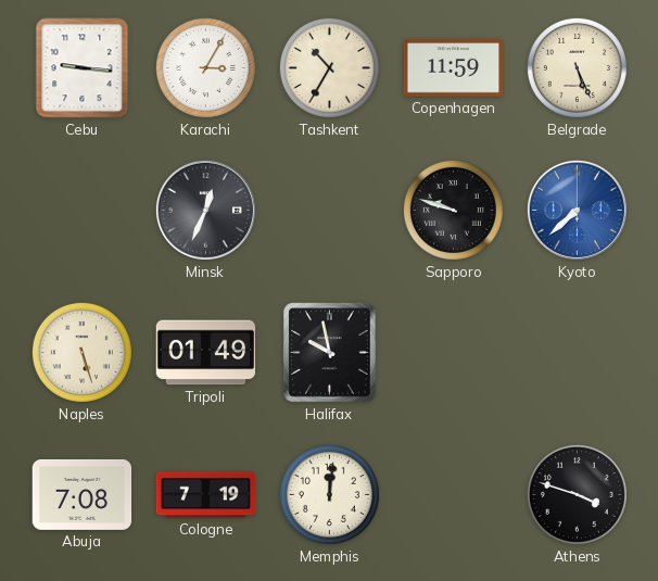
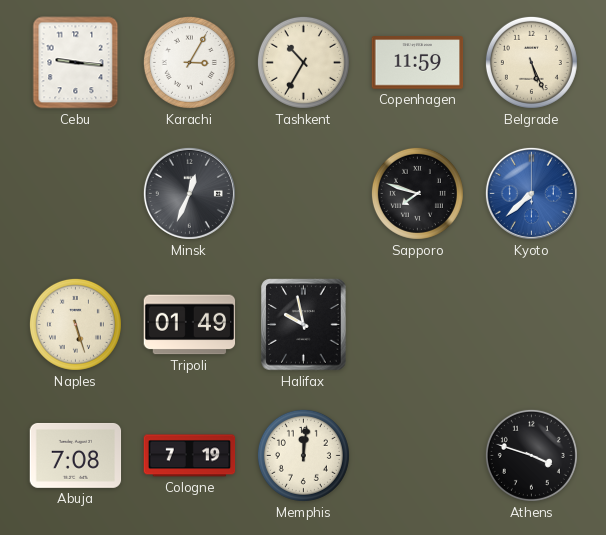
Sapporo: 9:48 -> 7:48 (417, 193)
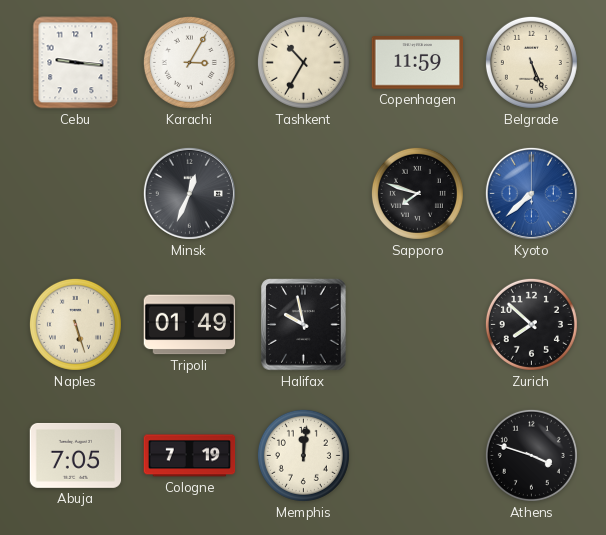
Zurich: none -> 7:52 (531, 324)
Abuja: 7:08 -> 7:05 (76, 455)
